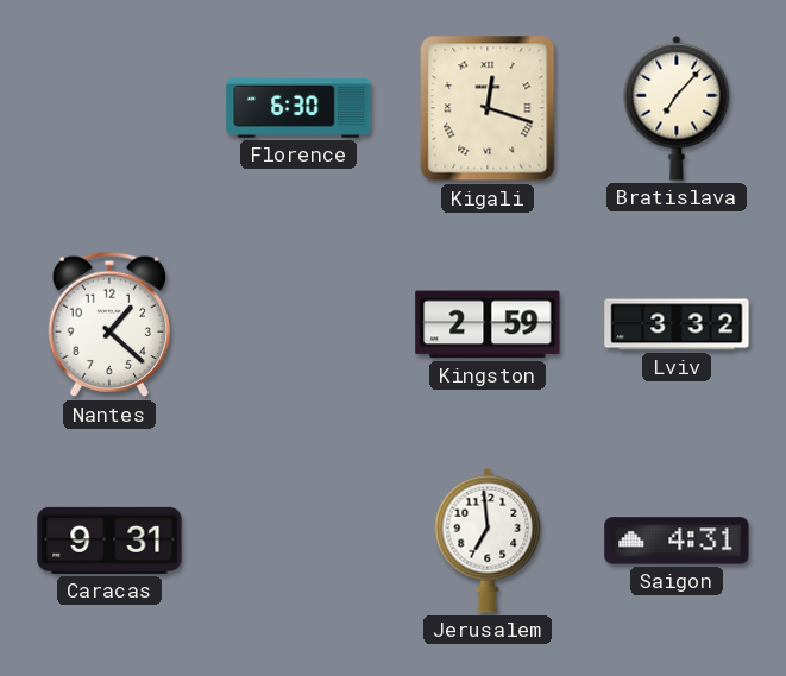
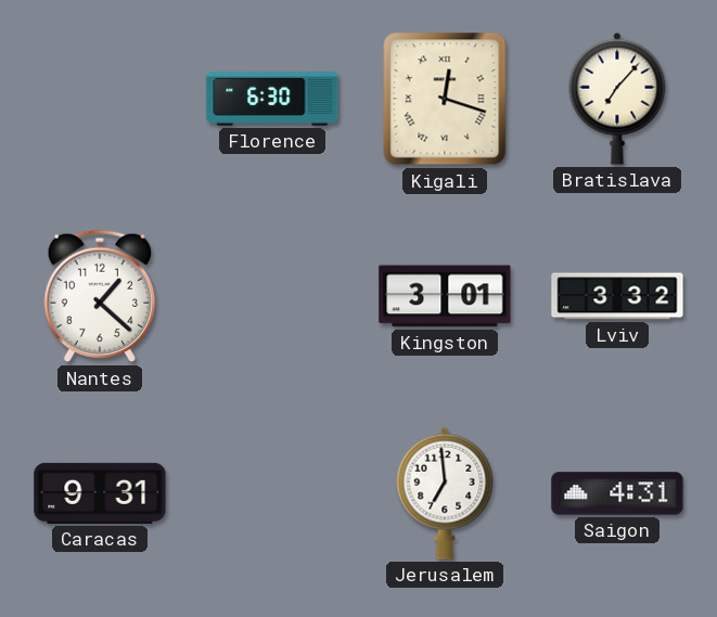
Kingston: 2:59 -> 3:01 (445, 296)
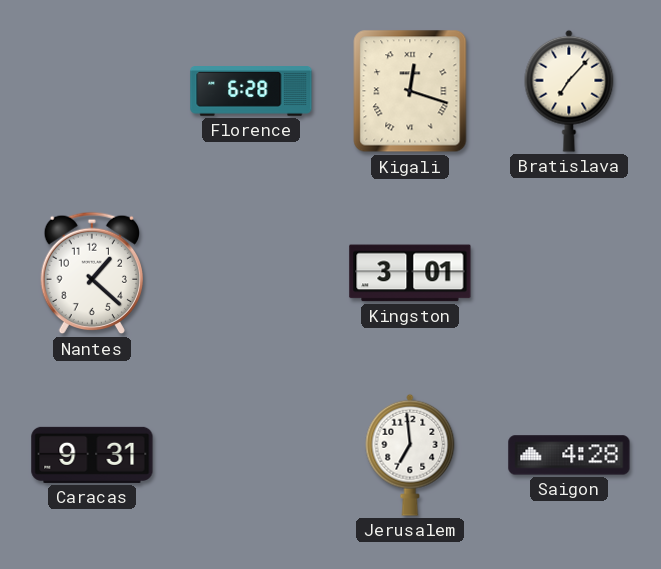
Florence: 6:30 -> 6:28 (251, 91)
Lviv: 3:32 -> none (617, 296)
Saigon: 4:31 -> 4:28 (569, 455)
